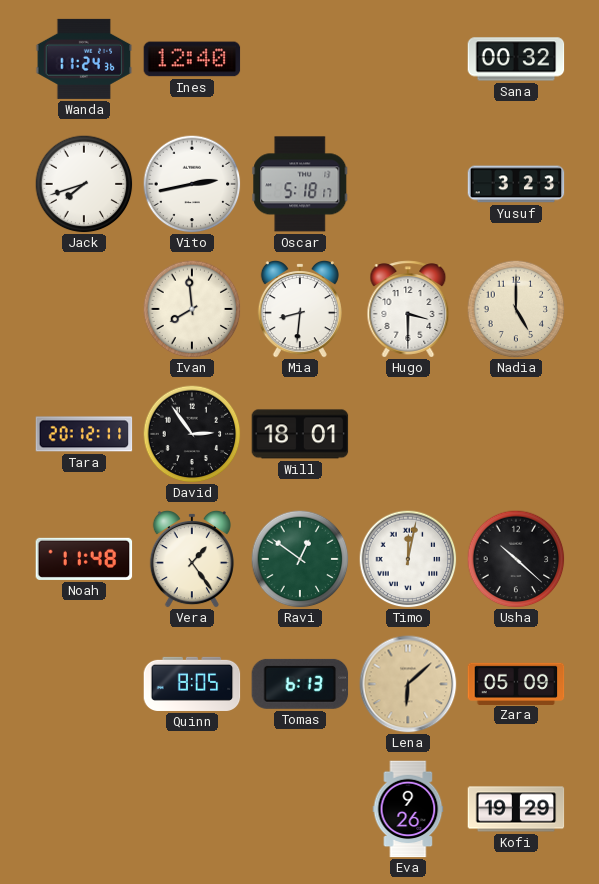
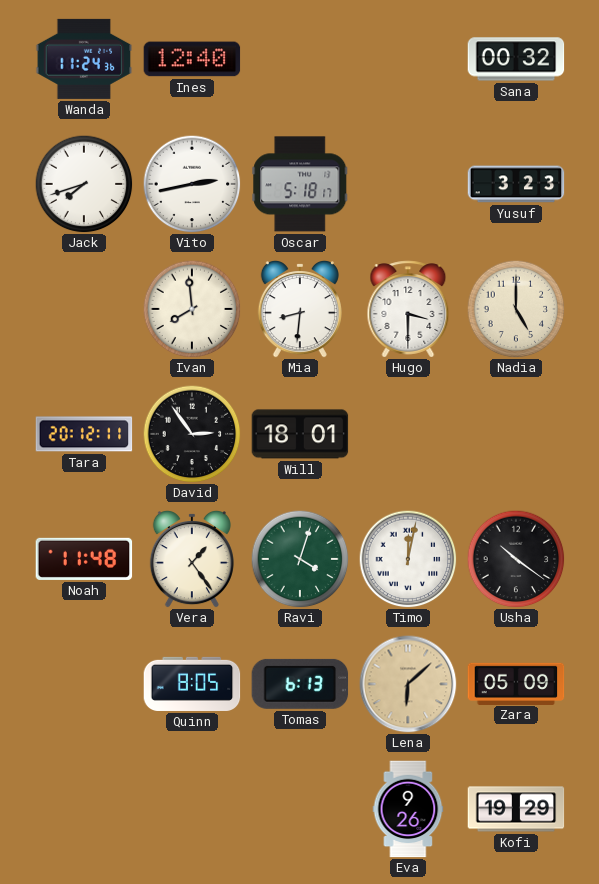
Ravi: 12:51 -> 4:03 (300, 559)
Usha: 10:22 -> 10:21 (516, 559)
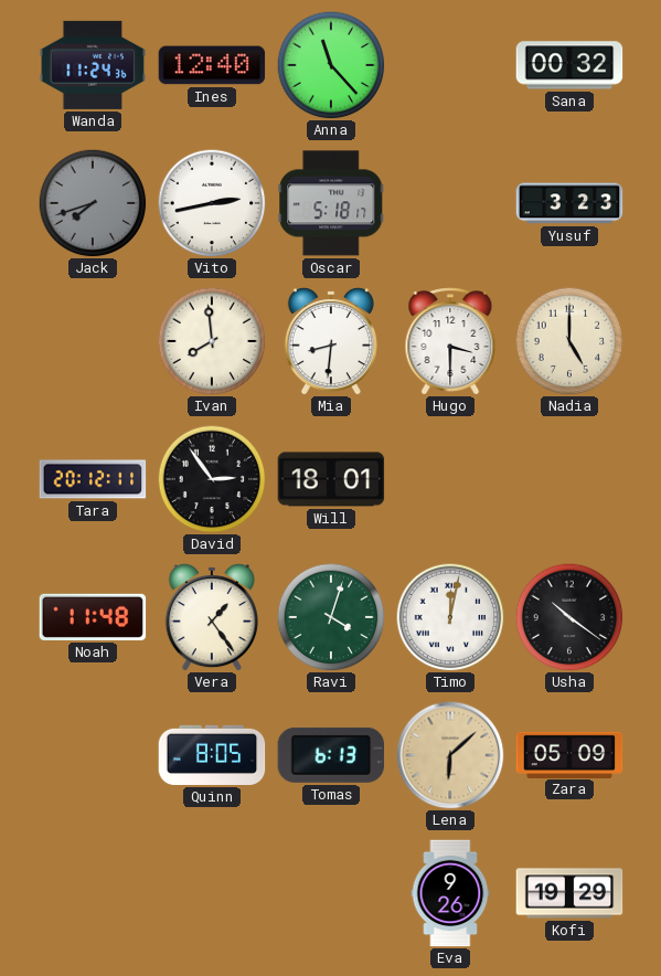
Anna: none -> 11:23 (331, 65)
Jack dial: white -> grey (93, 203)
